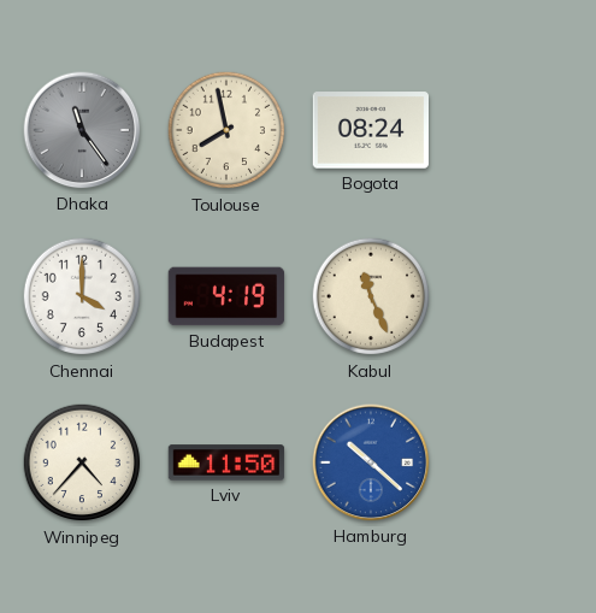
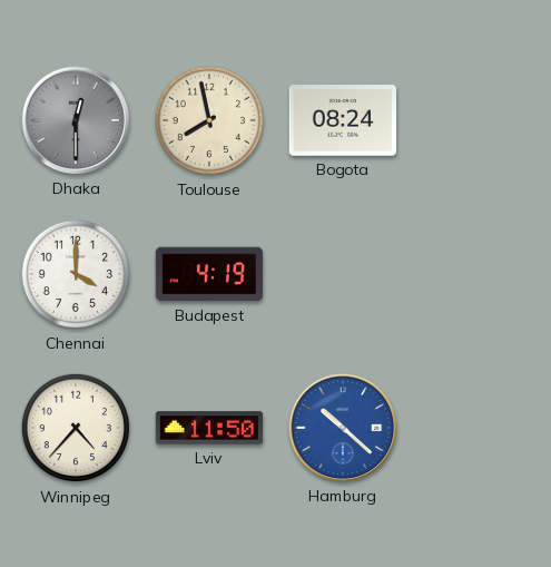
Dhaka: 11:24 -> 12:30 (76, 120)
Kabul: 11:26 -> none (371, 296)
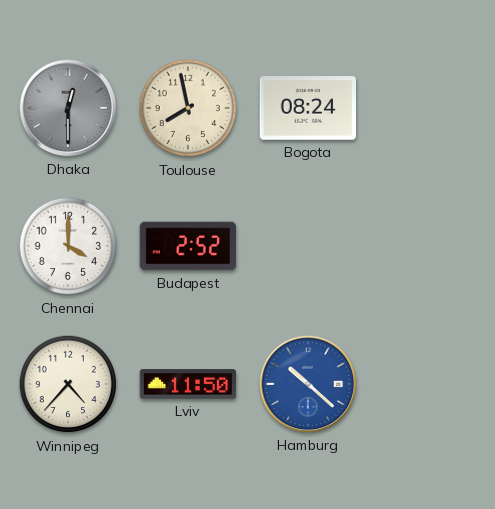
Budapest: 4:19 -> 2:52 (188, 246)
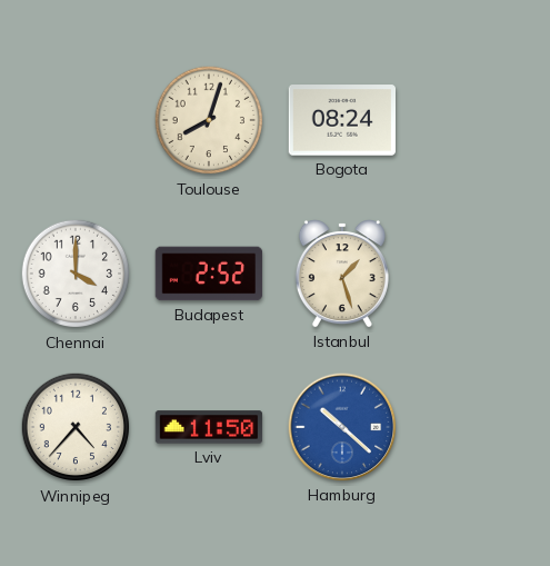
Dhaka: 12:30 -> none (68, 108)
Toulouse: 7:58 -> 8:03 (209, 120)
Istanbul: none -> 1:27 (342, 274)
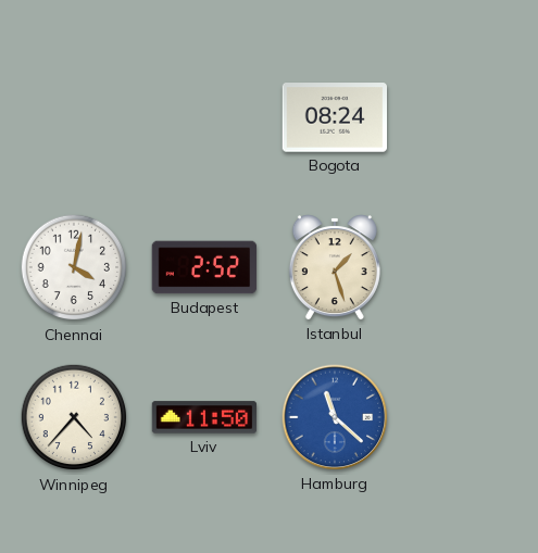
Toulouse: 8:03 -> none (209, 120)
Chennai: 4:00 -> 4:02 (74, 267)
Hamburg: 10:22 -> 11:22 (335, 417)
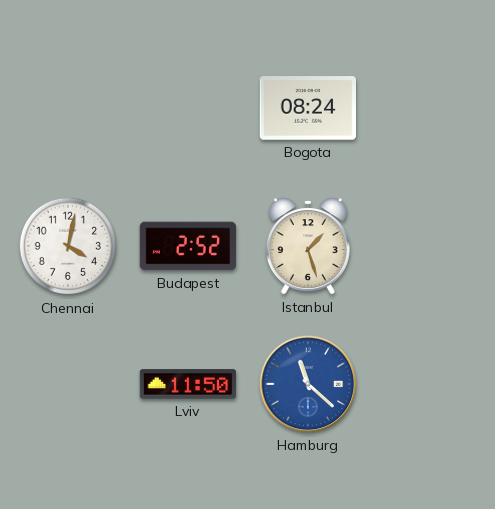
Winnipeg: 4:37 -> none (74, 417)
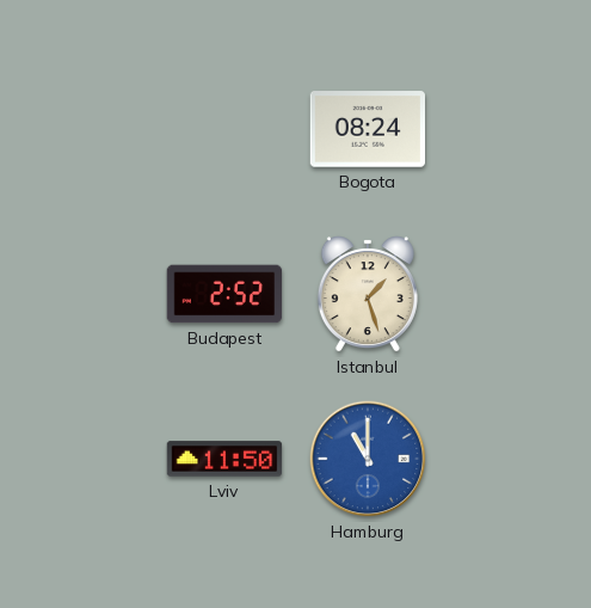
Chennai: 4:02 -> none (68, 246)
Hamburg: 11:22 -> 11:00 (368, 459)
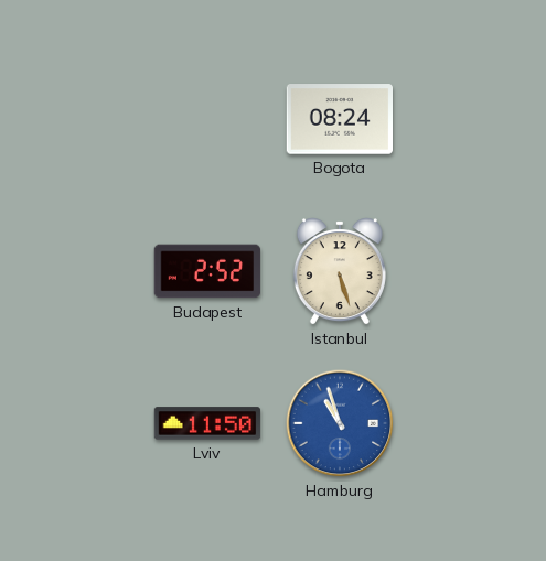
Istanbul: 1:27 -> 5:27 (340, 271)
Hamburg: 11:00 -> 10:57 (340, 423)
